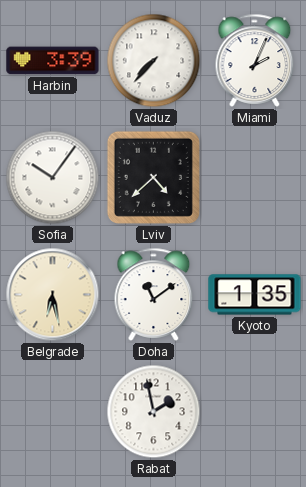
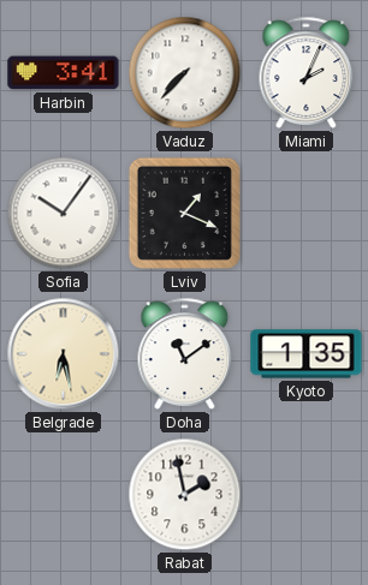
Harbin: 3:39 -> 3:41 (64, 73)
Lviv: 4:38 -> 1:19 (184, 213)
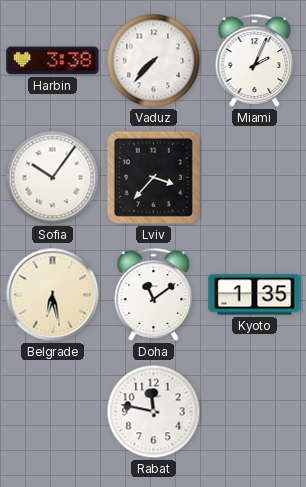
Harbin: 3:41 -> 3:38 (53, 61)
Lviv: 1:19 -> 3:37 (153, 177)
Rabat: 1:58 -> 11:47 (154, 412)
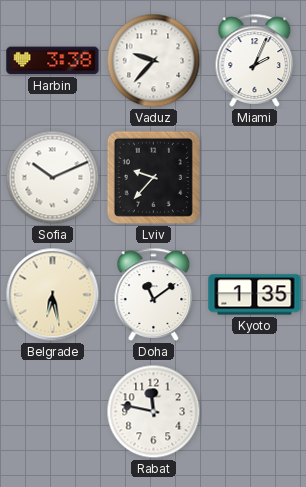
Vaduz: 7:37 -> 9:37 (154, 61)
Sofia: 10:06 -> 10:11 (53, 178)
Lviv: 3:37 -> 9:37 (153, 177)
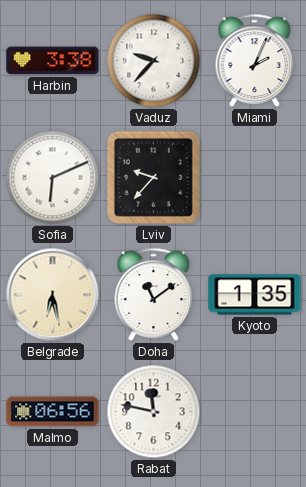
Sofia: 10:11 -> 6:11 (53, 178)
Malmo: none -> 06:56 (53, 412)
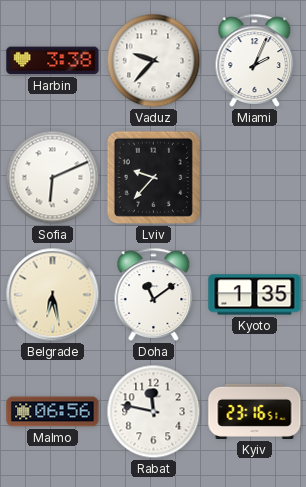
Kyiv: none -> 23:16 (255, 411)
